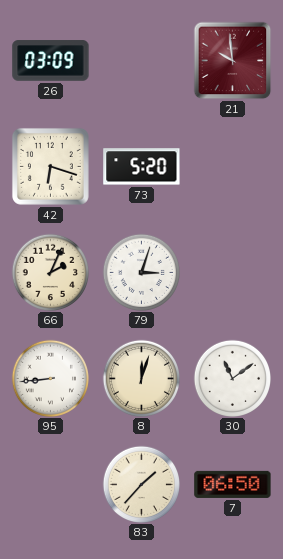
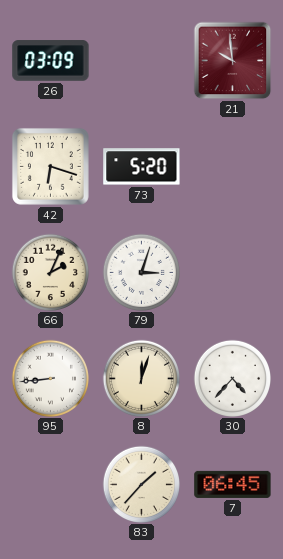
30: 11:09 -> 4:37 (232, 378)
7: 06:50 -> 06:45 (233, 484)
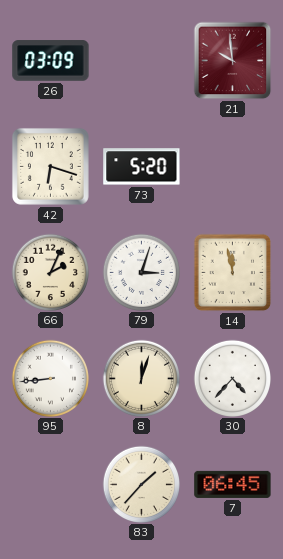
14: none -> 11:58 (233, 273)
